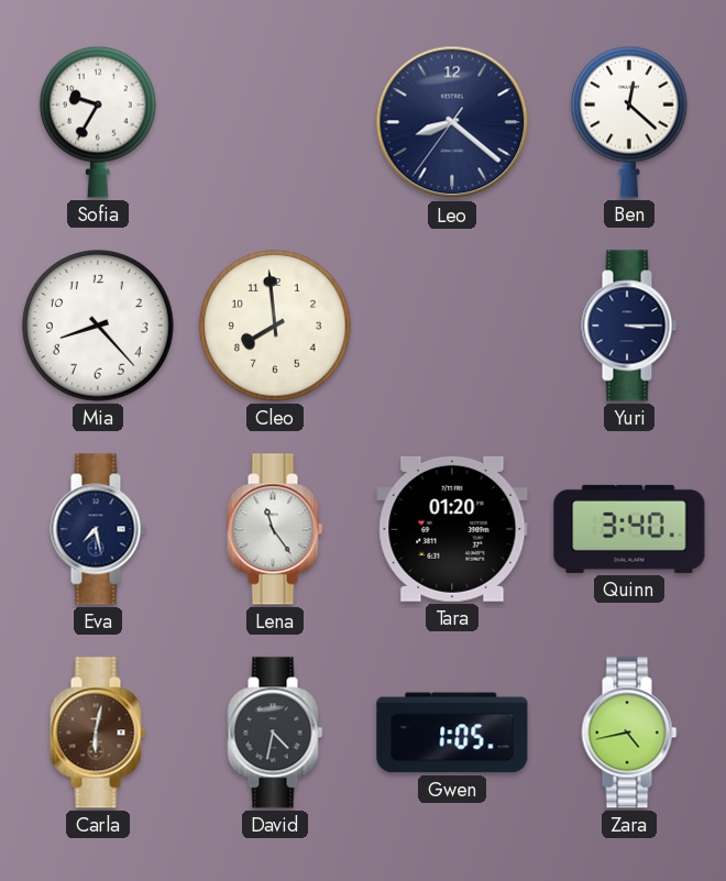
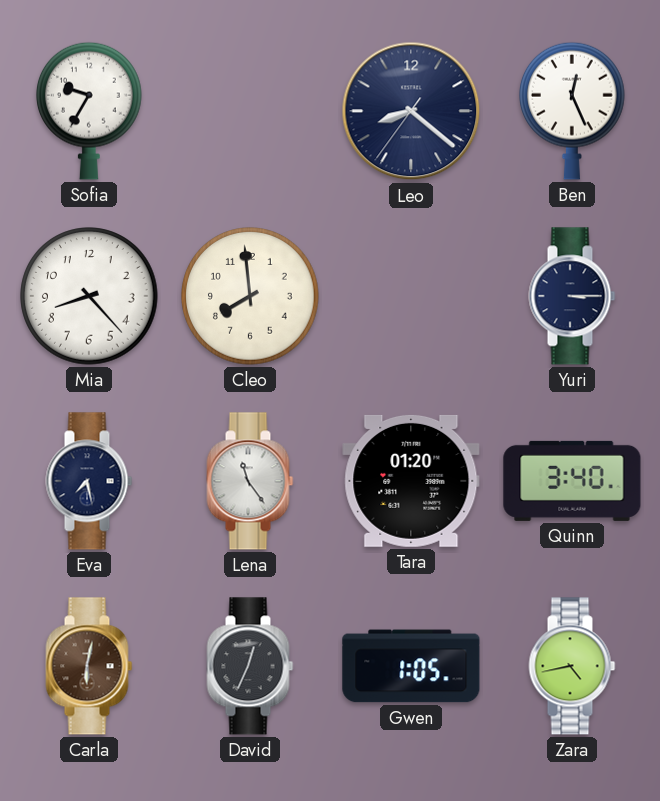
Ben: 12:22 -> 12:26 (573, 111)
David: 4:32 -> 12:34 (250, 666)
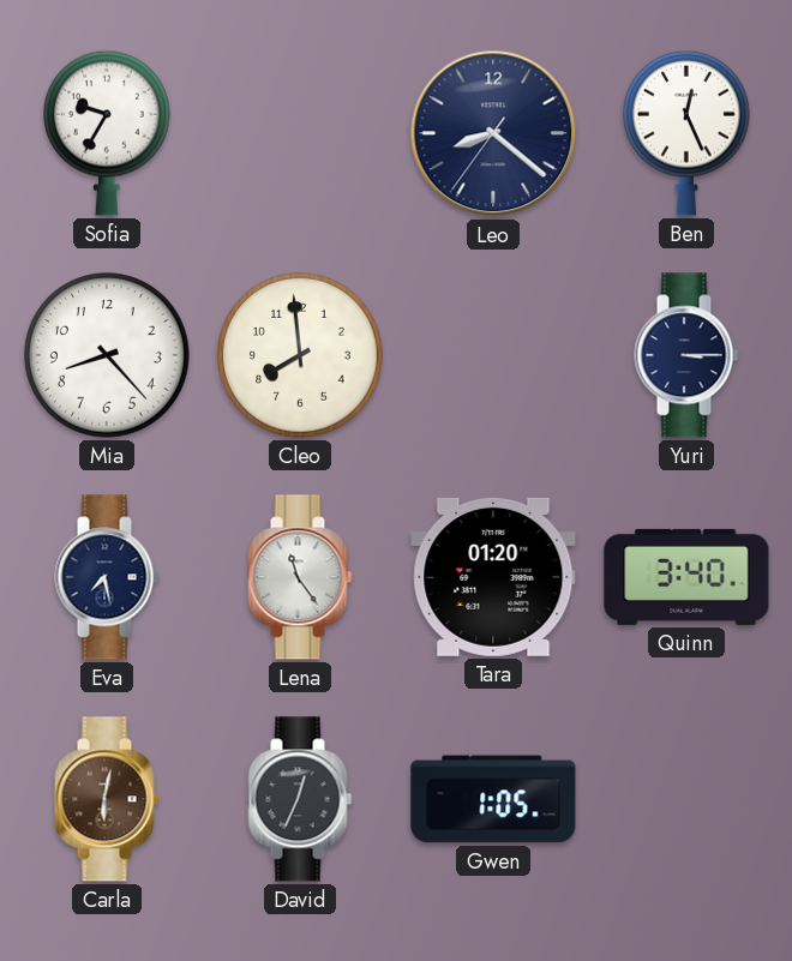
Zara: 4:43 -> none (572, 666)
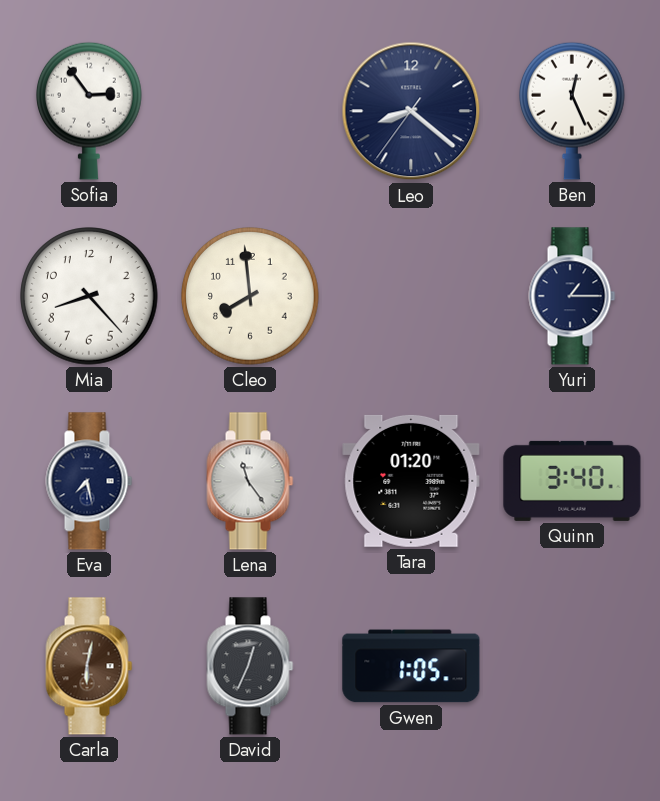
Sofia: 9:35 -> 2:54 (90, 111)
Yuri: 3:15 -> 1:15 (572, 296)
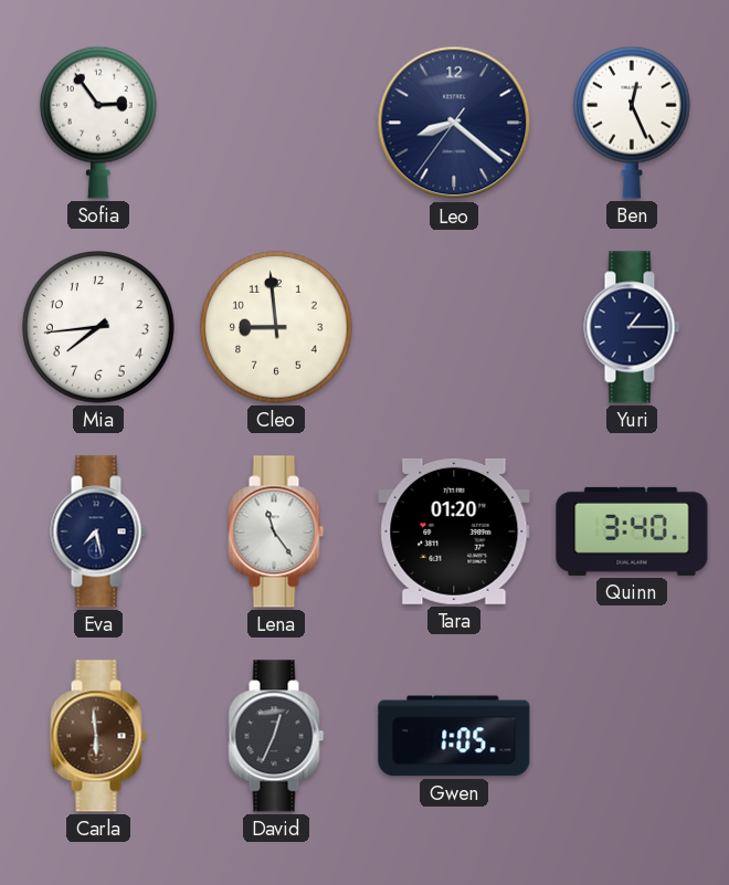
Mia: 8:23 -> 7:44 (98, 327)
Cleo: 7:59 -> 8:59 (276, 327)
Carla: 6:02 -> 5:59 (98, 736)
